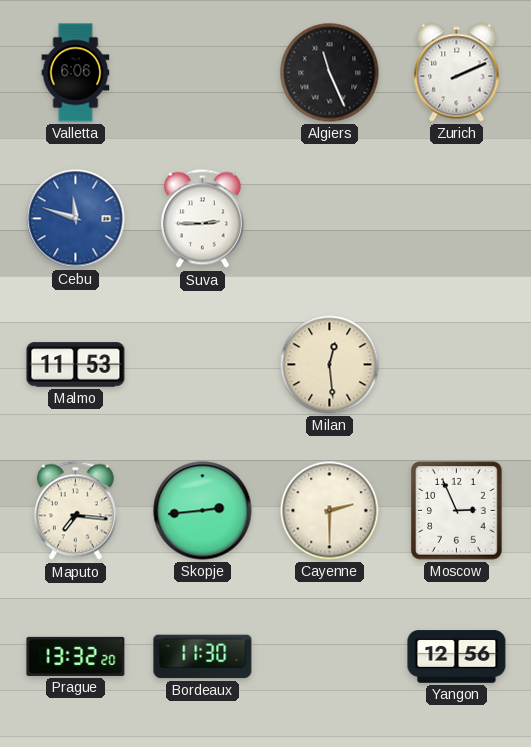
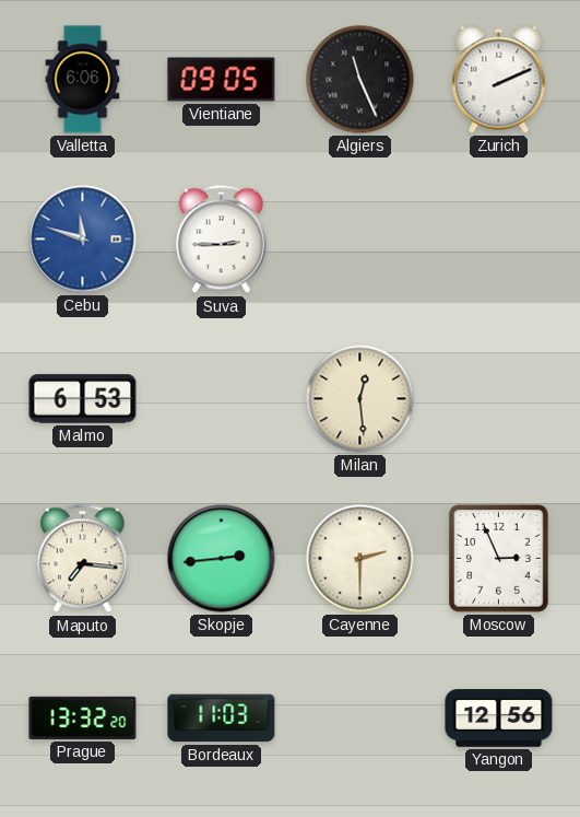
Vientiane: none -> 09:05 (222, 80)
Malmo: 11:53 -> 6:53 (83, 399)
Bordeaux: 11:30 -> 11:03 (222, 719)
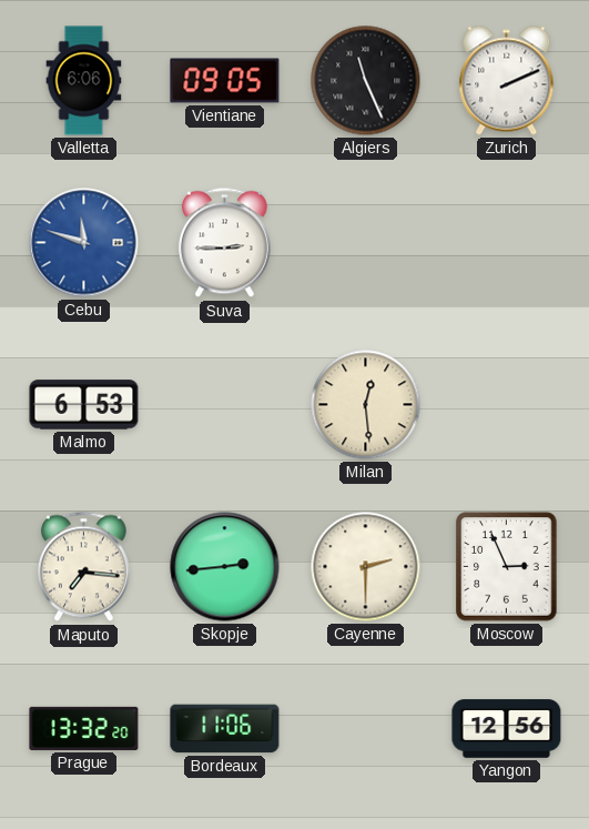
Bordeaux: 11:03 -> 11:06 (225, 729)
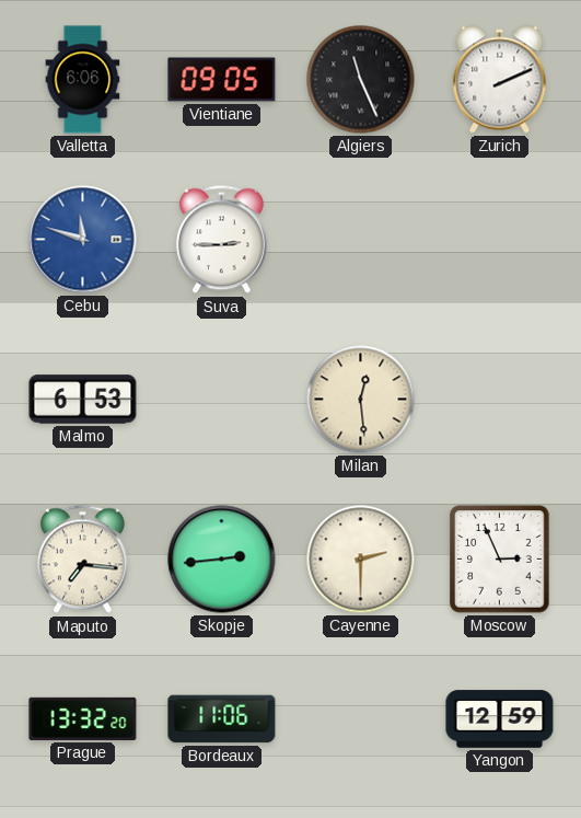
Yangon: 12:56 -> 12:59 (500, 719)
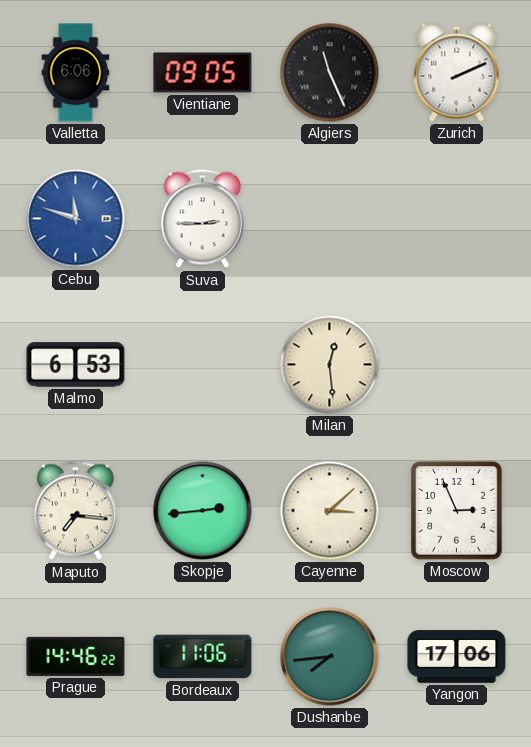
Cayenne: 2:30 -> 3:08 (330, 511)
Prague: 13:32 -> 14:46 (76, 656)
Dushanbe: none -> 7:44 (330, 657)
Yangon: 12:59 -> 17:06 (457, 657)
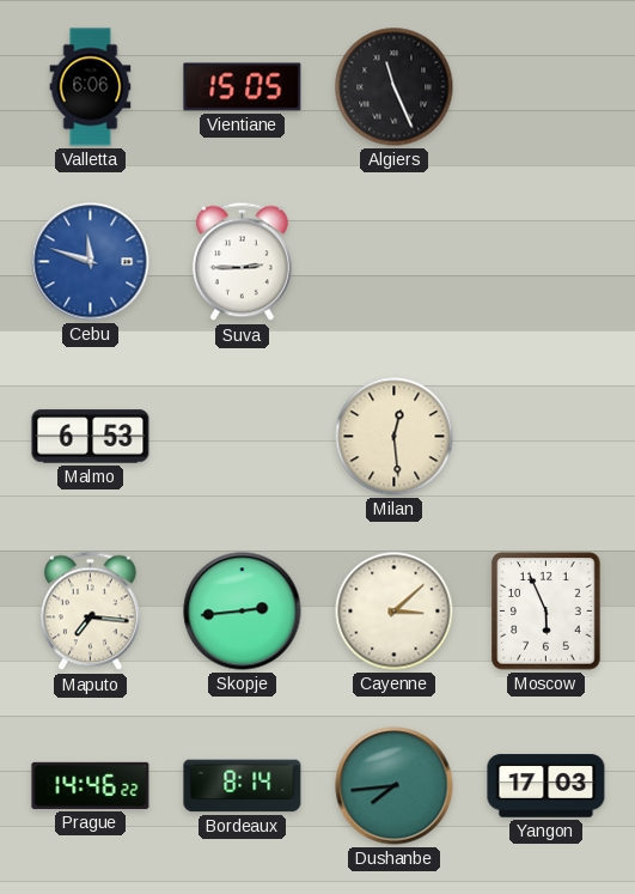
Vientiane: 09:05 -> 15:05 (243, 87)
Zurich: 2:11 -> none (457, 73)
Moscow: 2:56 -> 5:56 (547, 612)
Bordeaux: 11:06 -> 8:14 (243, 786)
Yangon: 17:06 -> 17:03 (547, 786)
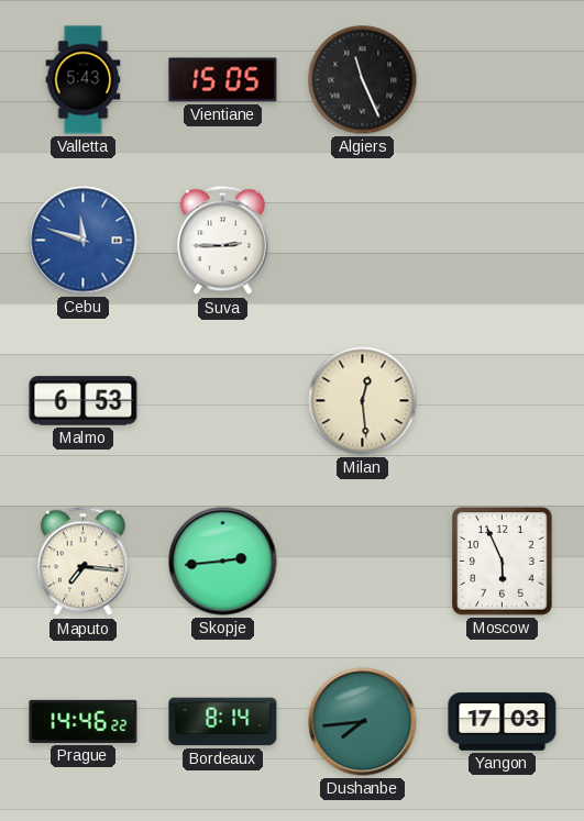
Valletta: 6:06 -> 5:43 (84, 80)
Cayenne: 3:08 -> none (395, 612)
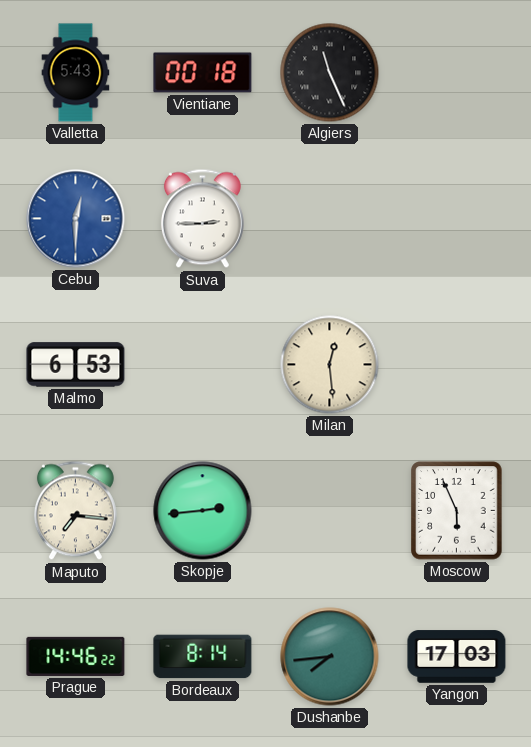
Vientiane: 15:05 -> 00:18 (203, 73)
Cebu: 11:48 -> 12:30 (76, 219)
